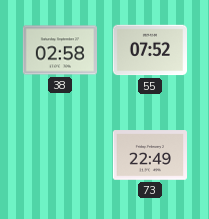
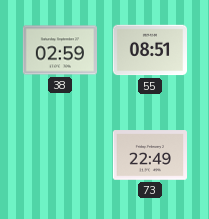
38: 02:58 -> 02:59 (59, 50)
55: 07:52 -> 08:51 (149, 50)
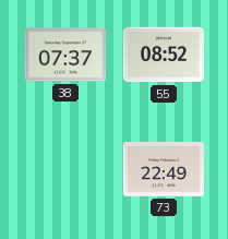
38: 02:59 -> 07:37 (64, 55)
55: 08:51 -> 08:52 (163, 55)
